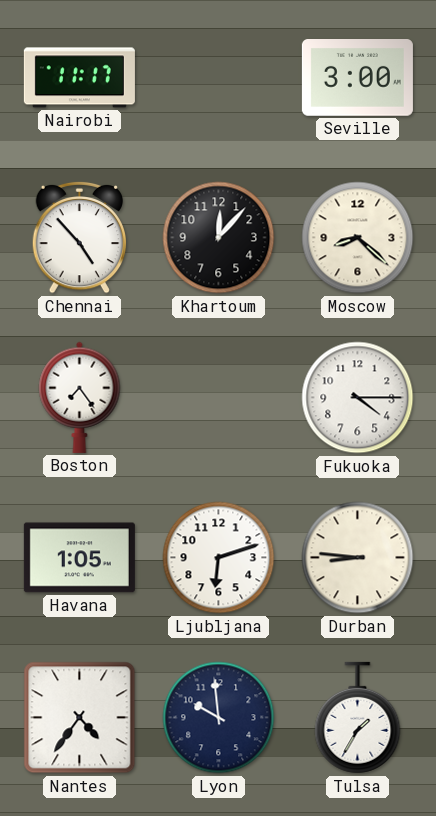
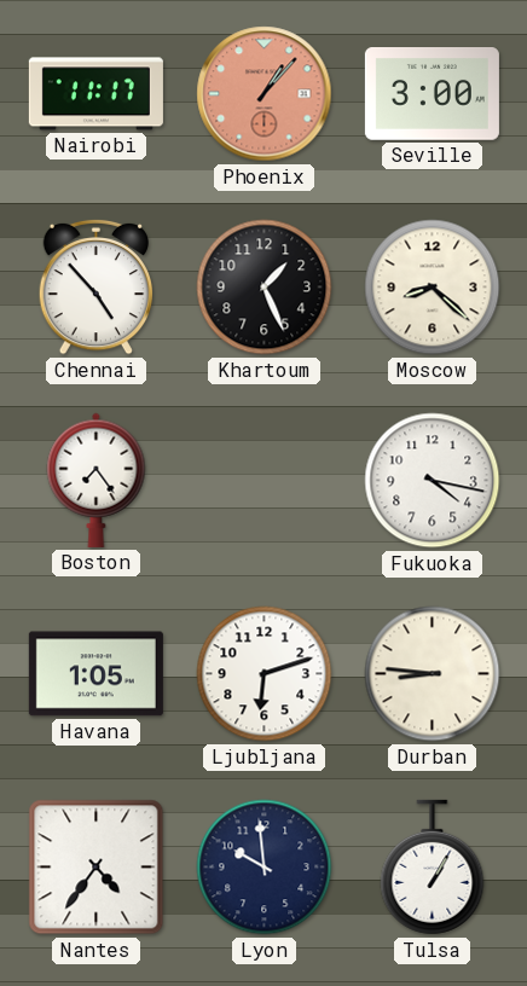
Phoenix: none -> 1:07 (265, 94)
Khartoum: 12:07 -> 1:26 (265, 288)
Fukuoka: 4:15 -> 4:17 (433, 481)
Tulsa: 1:35 -> 1:05 (433, 868)
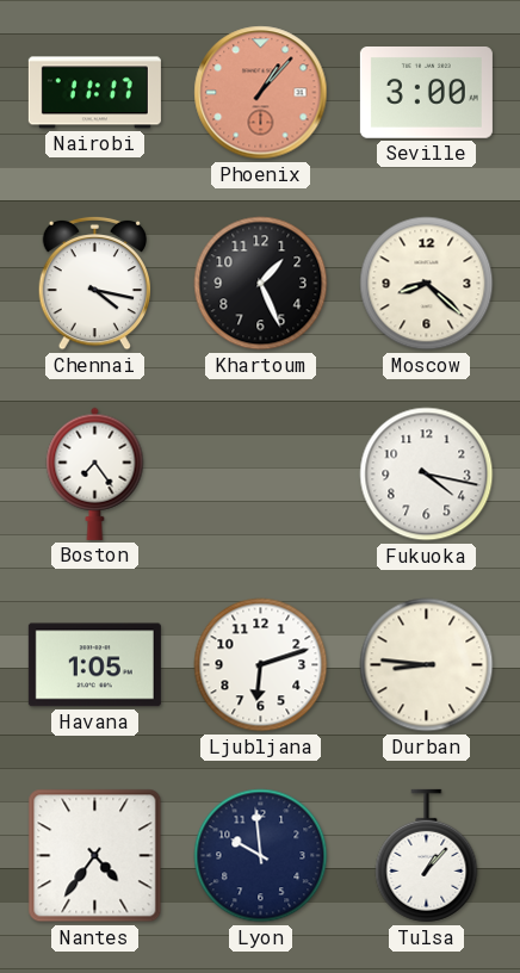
Chennai: 4:53 -> 4:17 (94, 283)
Tulsa: 1:05 -> 1:07 (427, 856)
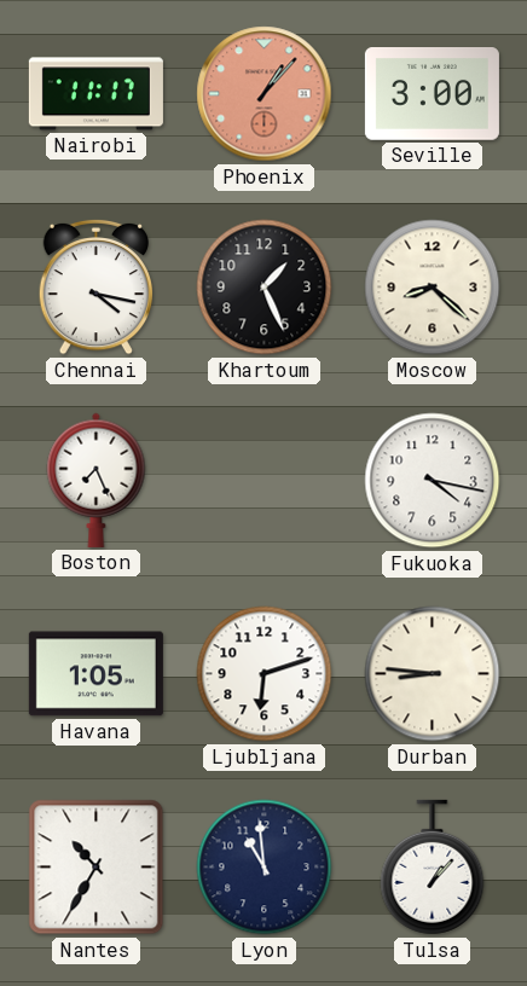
Boston: 7:24 -> 7:26 (97, 480)
Nantes: 4:36 -> 10:35 (97, 868)
Lyon: 9:59 -> 10:59 (265, 868)
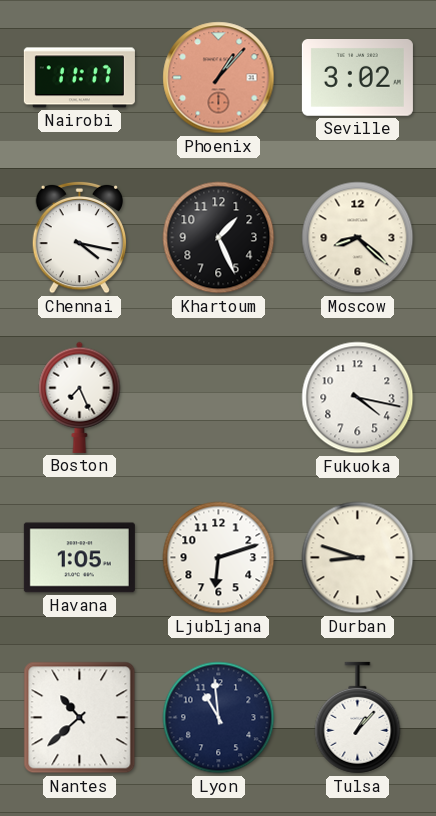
Seville: 3:00 -> 3:02 (357, 78)
Durban: 8:46 -> 8:48 (358, 558)
Nantes: 10:35 -> 10:38 (80, 718)
